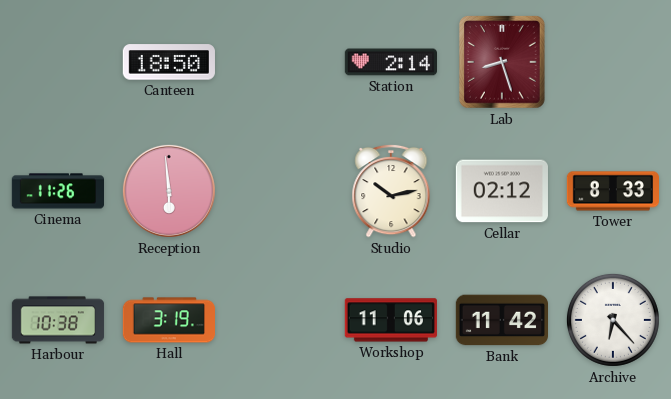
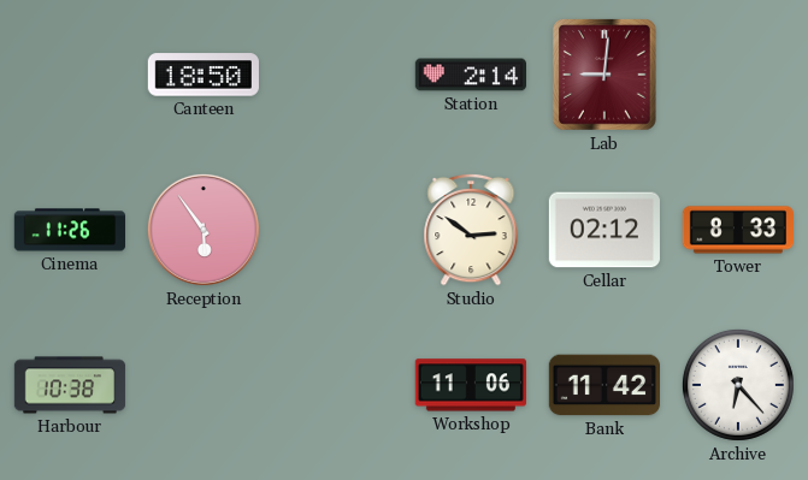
Lab: 8:27 -> 9:01 (606, 75)
Reception: 5:59 -> 5:54 (204, 230)
Studio: 10:13 -> 2:51 (471, 230)
Hall: 3:19 -> none (168, 320)
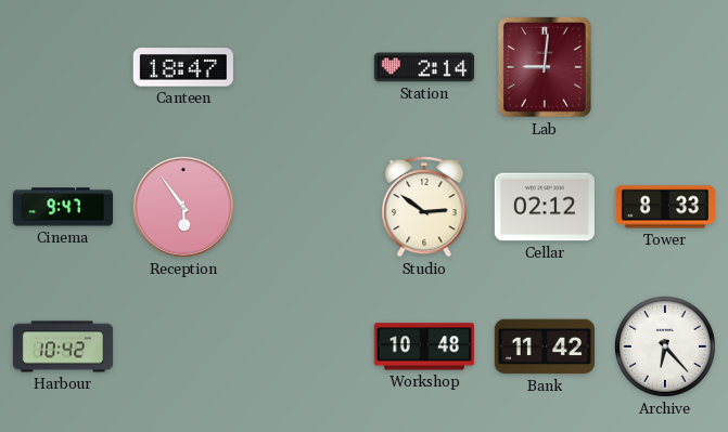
Canteen: 18:50 -> 18:47 (183, 67)
Cinema: 11:26 -> 9:47 (62, 207)
Harbour: 10:38 -> 10:42 (63, 346)
Workshop: 11:06 -> 10:48 (424, 346)
